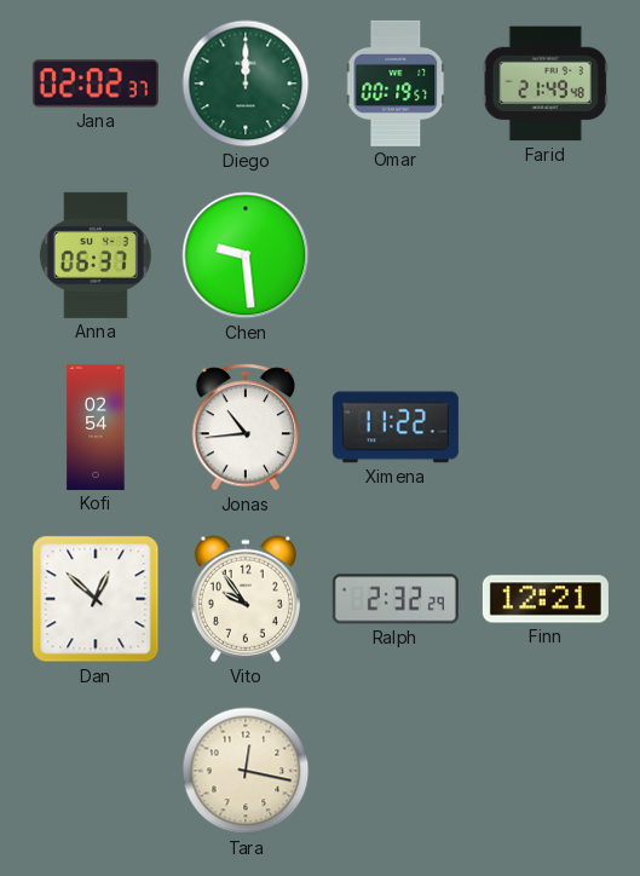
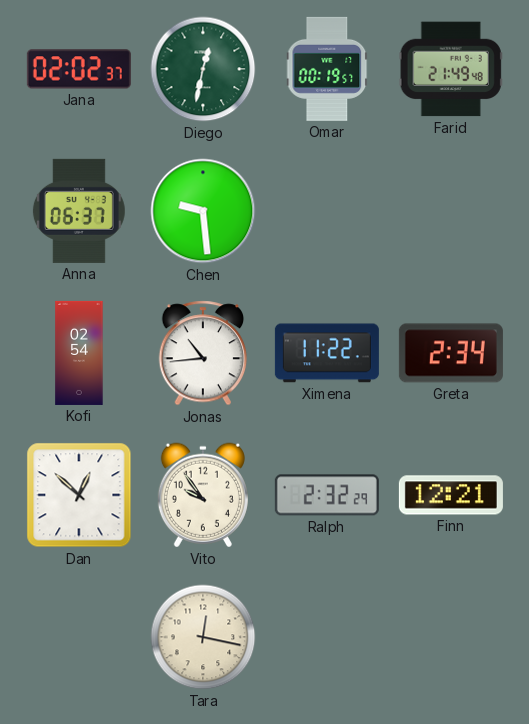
Diego: 12:00 -> 12:32 (203, 69)
Greta: none -> 2:34 (451, 353)
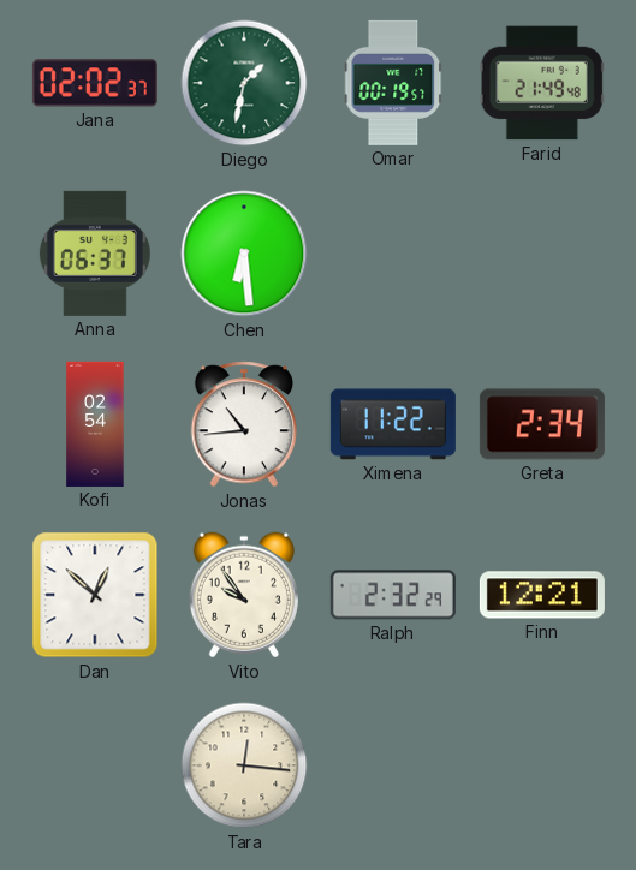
Diego: 12:32 -> 1:32 (244, 83)
Chen: 9:29 -> 6:29 (244, 254)
Tara: 12:17 -> 12:16 (244, 765)
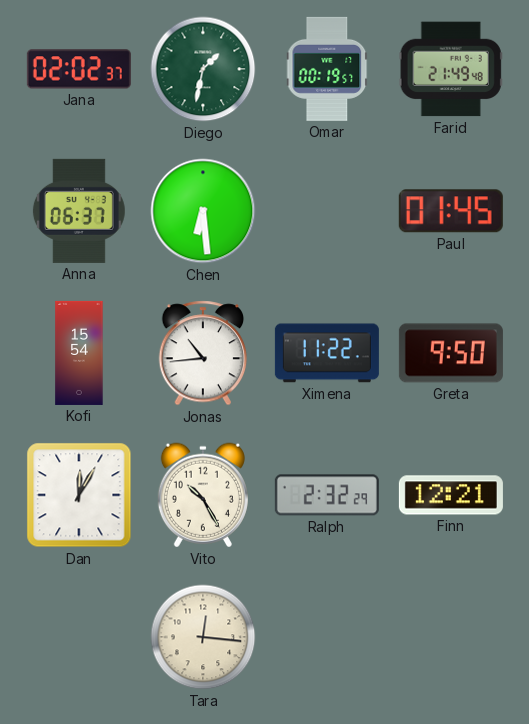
Paul: none -> 01:45 (451, 211)
Kofi: 02:54 -> 15:54 (79, 353)
Greta: 2:34 -> 9:50 (451, 353)
Dan: 12:52 -> 12:05 (79, 495)
Vito: 9:54 -> 10:25 (203, 495)
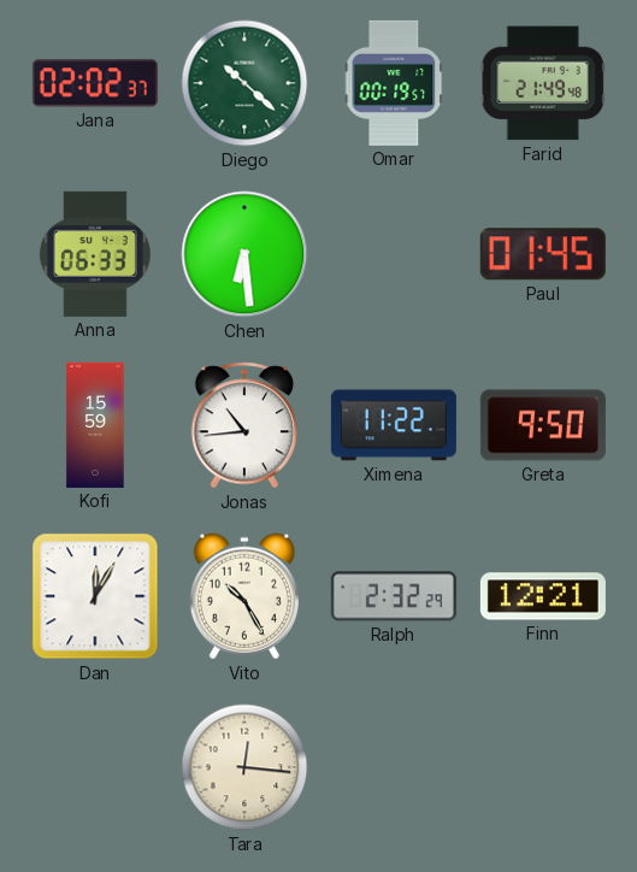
Diego: 1:32 -> 10:22 (244, 83)
Anna: 06:37 -> 06:33 (95, 254)
Kofi: 15:54 -> 15:59 (95, 425)
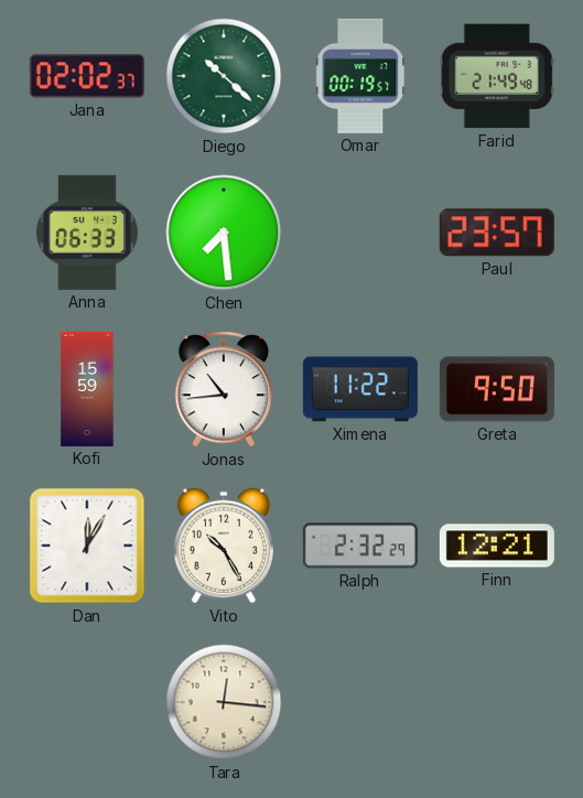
Chen: 6:29 -> 7:29 (224, 233)
Paul: 01:45 -> 23:57 (497, 233)
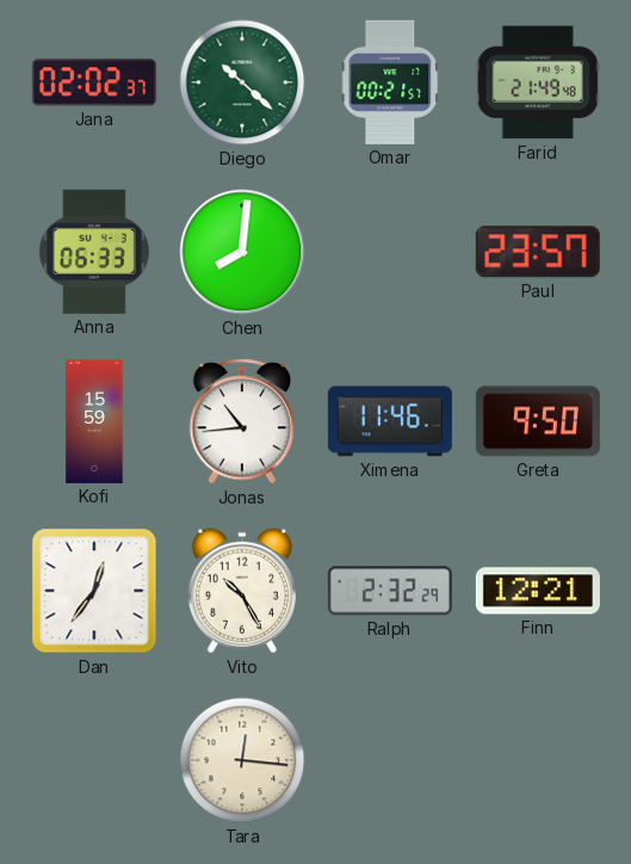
Omar: 00:19 -> 00:21 (391, 82)
Chen: 7:29 -> 8:01 (242, 252)
Ximena: 11:22 -> 11:46 (390, 421)
Dan: 12:05 -> 12:36 (94, 591)
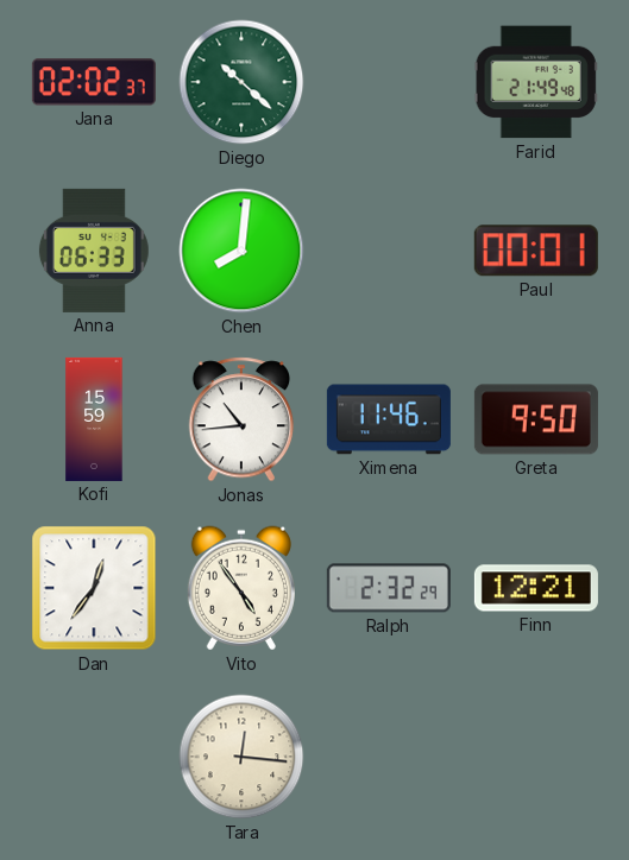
Omar: 00:21 -> none (391, 82)
Paul: 23:57 -> 00:01 (536, 251)
Vito: 10:25 -> 4:54 (241, 588)
